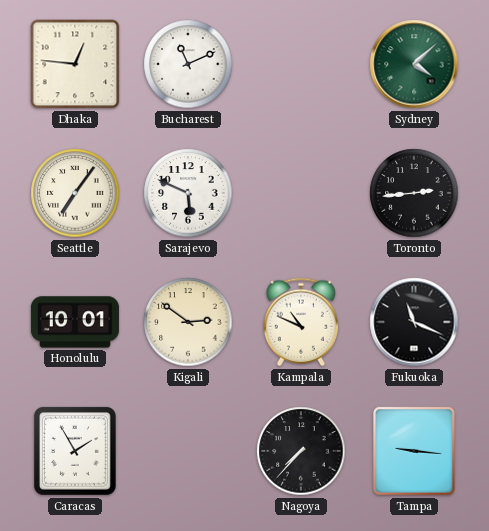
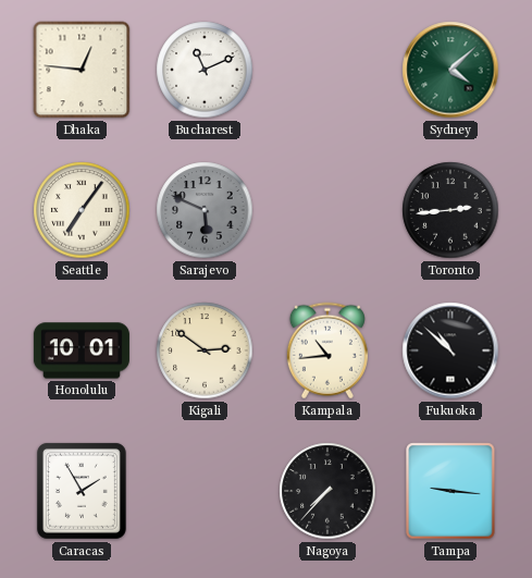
Sarajevo dial: white -> grey (205, 210)
Kampala: 10:49 -> 10:44 (327, 351)
Fukuoka: 11:19 -> 10:52 (450, 351)
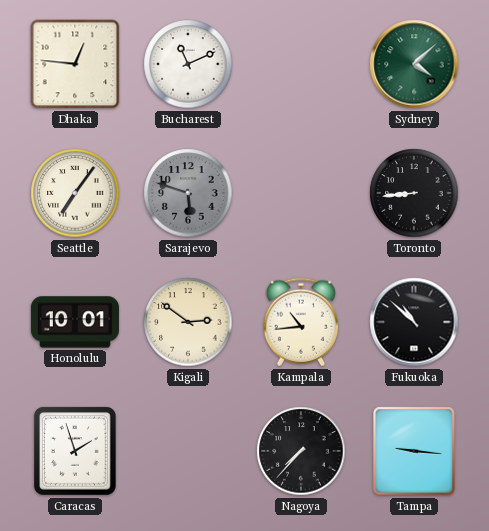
Sarajevo: 5:49 -> 5:48 (188, 193)
Toronto: 2:44 -> 8:44 (414, 193)
Caracas: 1:55 -> 1:57 (75, 451)
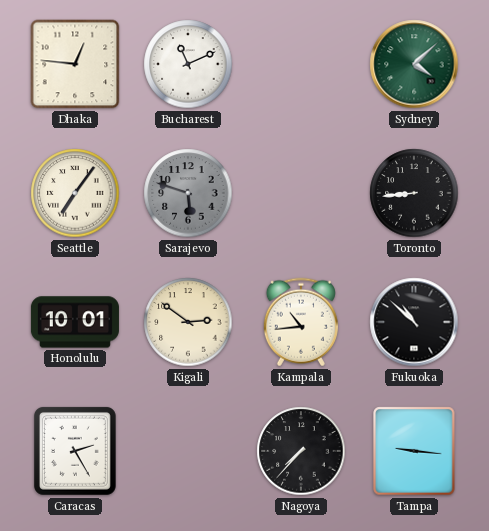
Caracas: 1:57 -> 2:25 (75, 451)
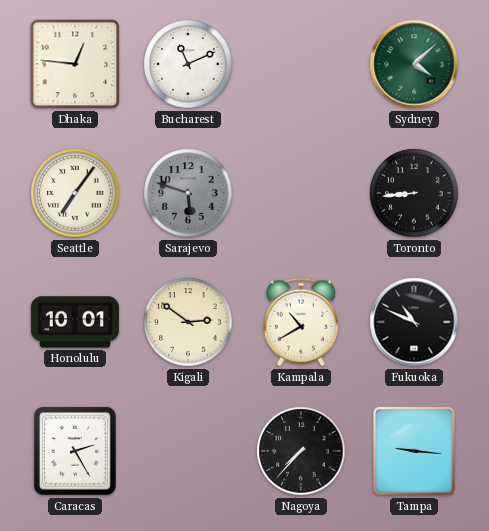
Kampala: 10:44 -> 10:40 (301, 322)
Fukuoka: 10:52 -> 10:49 (414, 322)
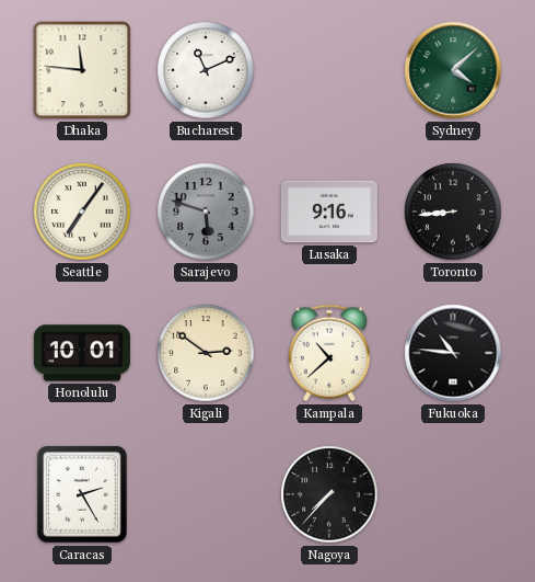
Dhaka: 12:46 -> 11:46 (82, 70)
Lusaka: none -> 9:16 (329, 212)
Kampala: 10:40 -> 10:38 (329, 353)
Fukuoka: 10:49 -> 10:46 (453, 353)
Tampa: 9:16 -> none (414, 451)
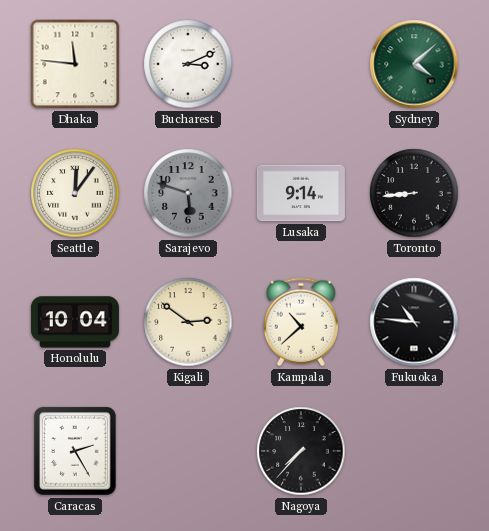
Bucharest: 11:11 -> 3:11 (188, 64)
Seattle: 7:06 -> 12:06 (75, 193)
Lusaka: 9:16 -> 9:14 (301, 193)
Honolulu: 10:01 -> 10:04 (75, 322)
